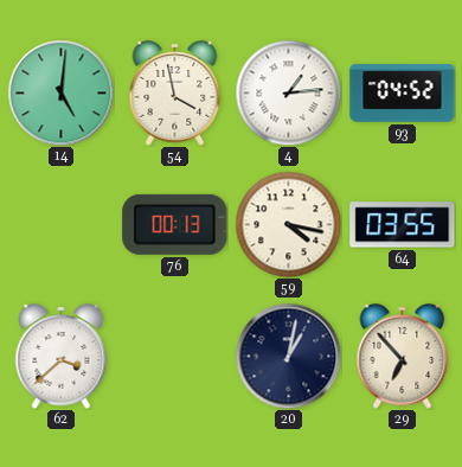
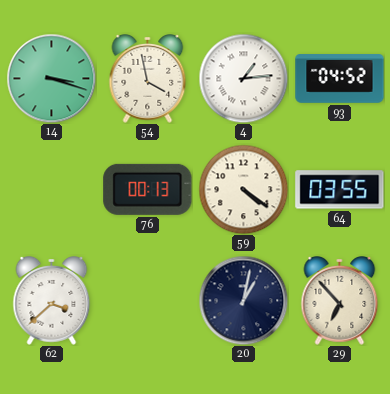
14: 5:01 -> 3:18 (51, 78)
59: 4:17 -> 4:21 (243, 189)
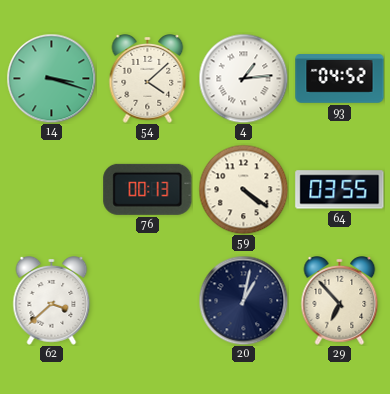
54: 3:58 -> 4:08 (148, 79)
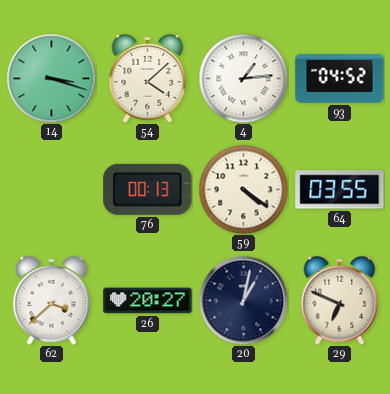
26: none -> 20:27 (148, 301)
29: 6:53 -> 6:49 (340, 301)
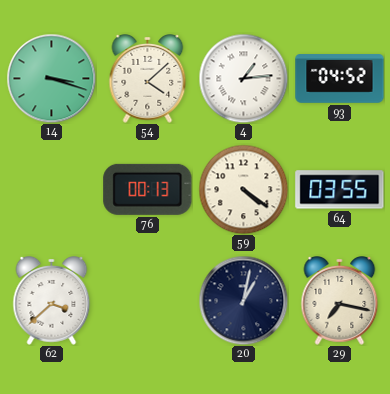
26: 20:27 -> none (148, 301)
29: 6:49 -> 7:17 (340, 301)
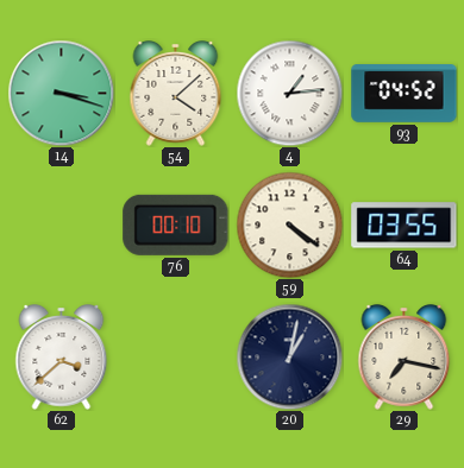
76: 00:13 -> 00:10 (176, 224)
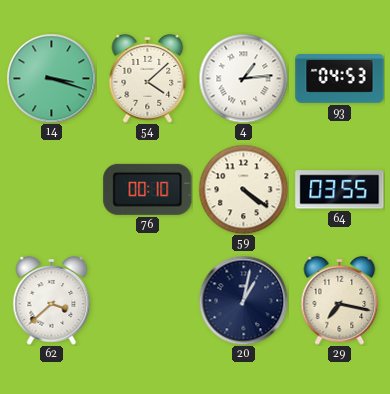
93: 04:52 -> 04:53 (340, 79)
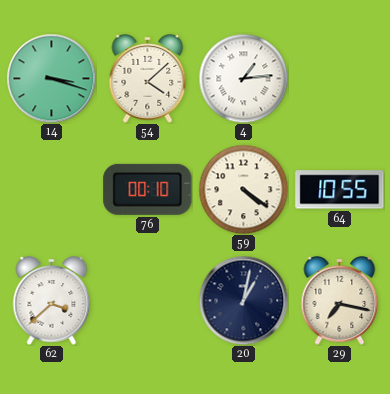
93: 04:53 -> none (340, 79)
64: 03:55 -> 10:55 (340, 190)
